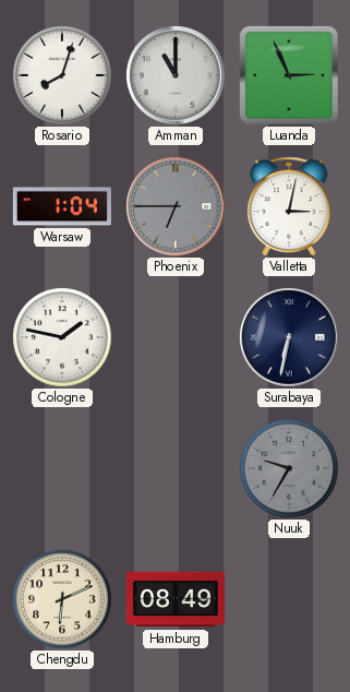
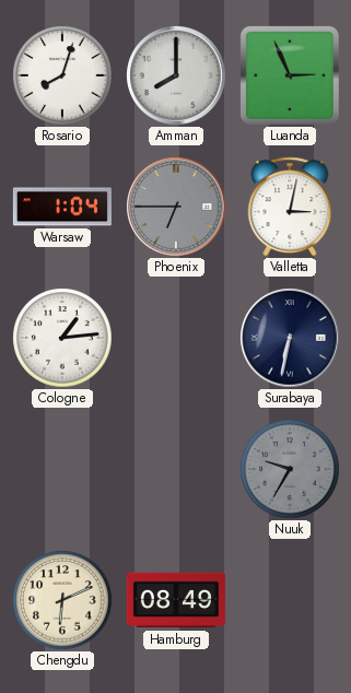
Amman: 11:00 -> 8:00 (176, 75)
Cologne: 1:47 -> 1:14 (62, 338)
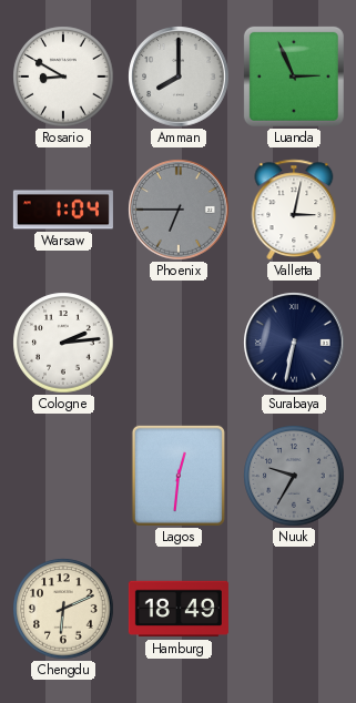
Rosario: 8:03 -> 8:50 (63, 77)
Cologne: 1:14 -> 2:14 (63, 343)
Lagos: none -> 12:31 (179, 476)
Hamburg: 08:49 -> 18:49 (179, 609)
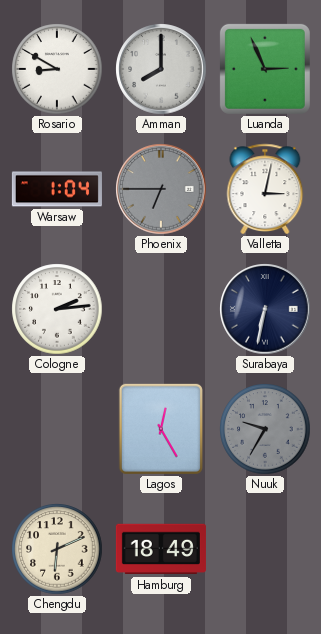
Lagos: 12:31 -> 12:25 (161, 429)
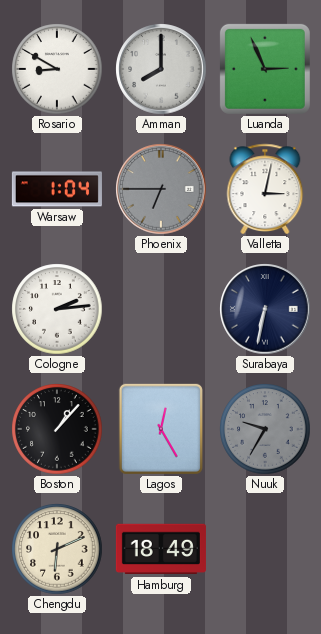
Boston: none -> 1:07 (57, 429)
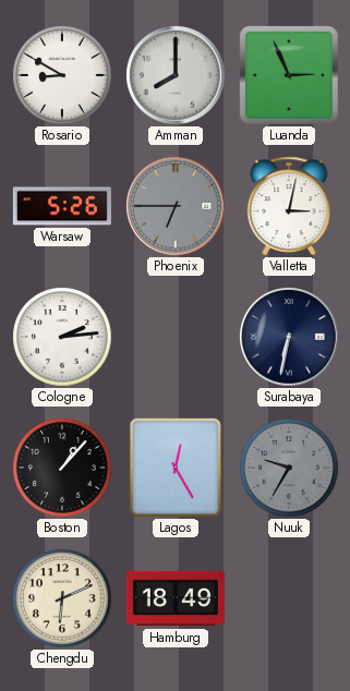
Warsaw: 1:04 -> 5:26 (62, 206)
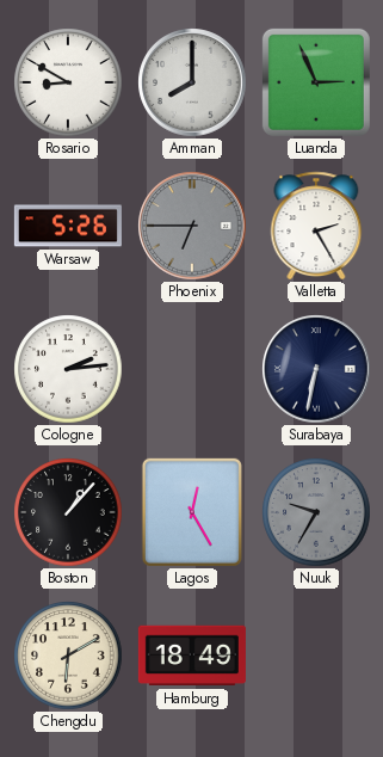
Valletta: 3:02 -> 2:25 (316, 226)
Chengdu: 6:11 -> 6:10 (68, 656)
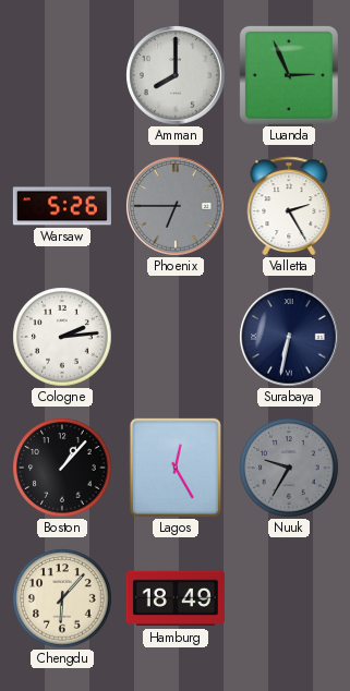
Rosario: 8:50 -> none (68, 82)
Chengdu: 6:10 -> 6:07 (62, 598)
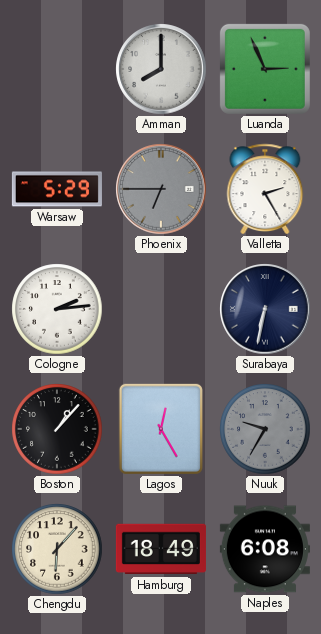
Warsaw: 5:26 -> 5:29 (57, 189)
Naples: none -> 6:08 (265, 549)
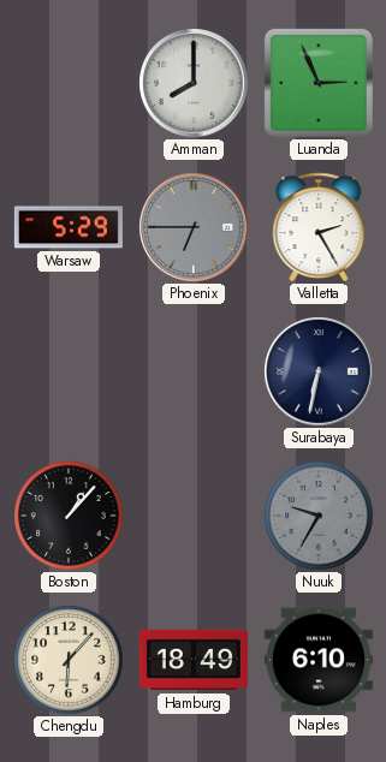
Cologne: 2:14 -> none (57, 309)
Lagos: 12:25 -> none (161, 429)
Naples: 6:08 -> 6:10 (319, 660)
